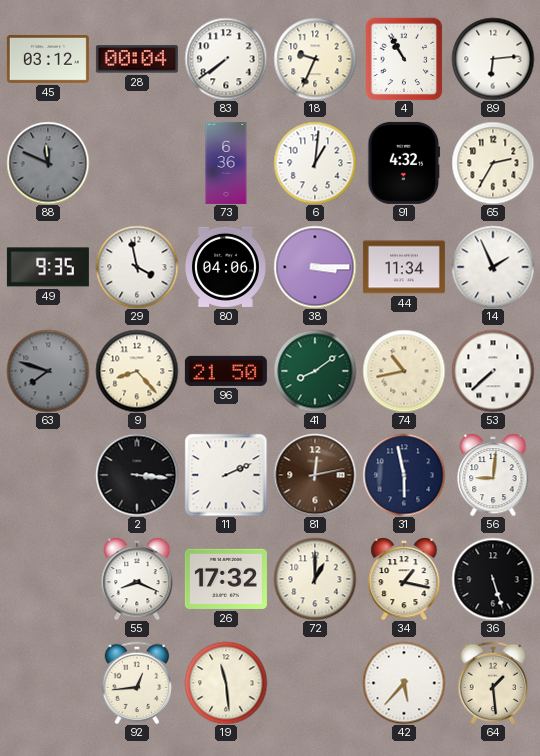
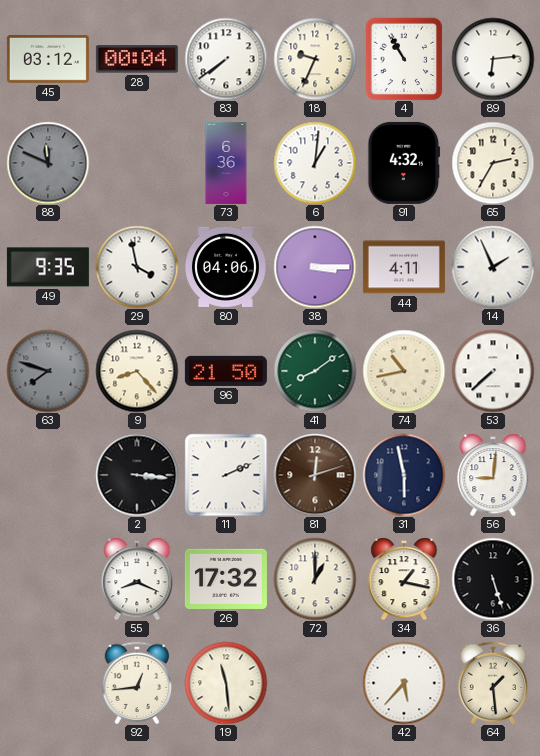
44: 11:34 -> 4:11 (404, 267)
81: 12:13 -> 12:12 (315, 475)
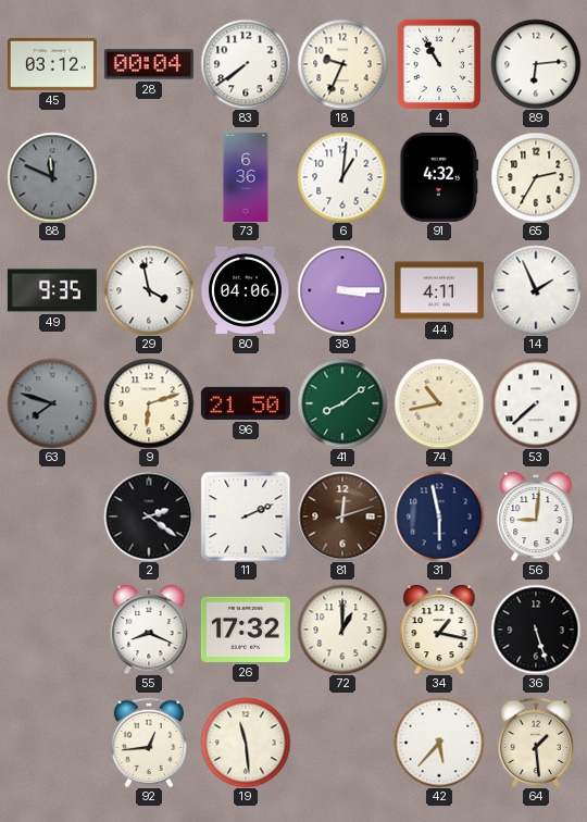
9: 8:23 -> 6:12 (149, 403)
2: 3:16 -> 2:21 (149, 516)
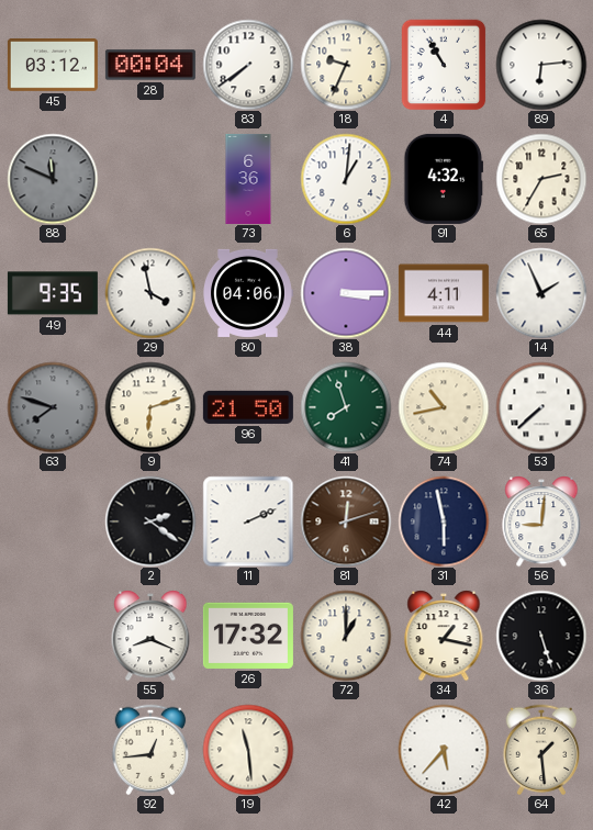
41: 8:09 -> 7:57 (346, 407)
